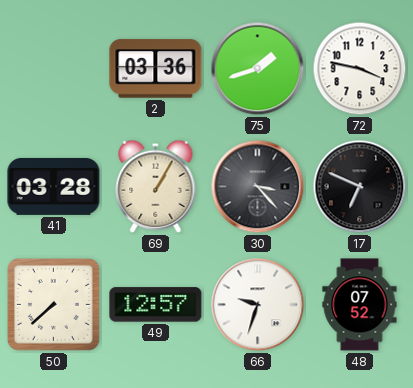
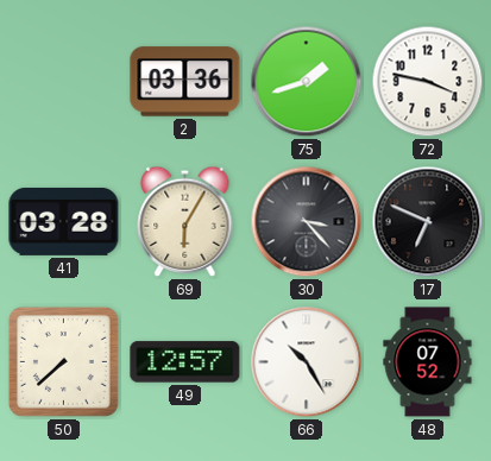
69: 1:05 -> 6:05 (185, 221)
66: 9:33 -> 10:25 (307, 362)
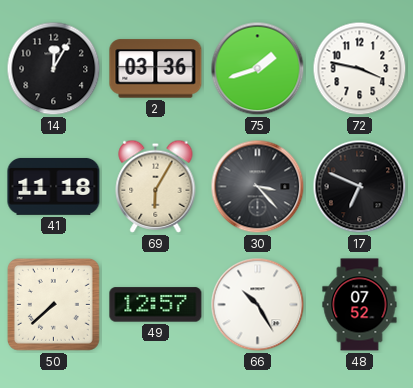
14: none -> 12:05 (54, 69)
41: 03:28 -> 11:18 (54, 186)
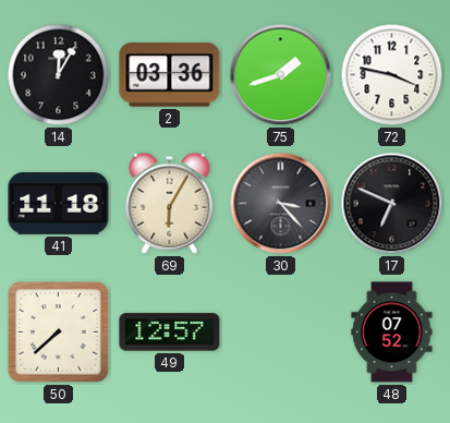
66: 10:25 -> none (258, 305)
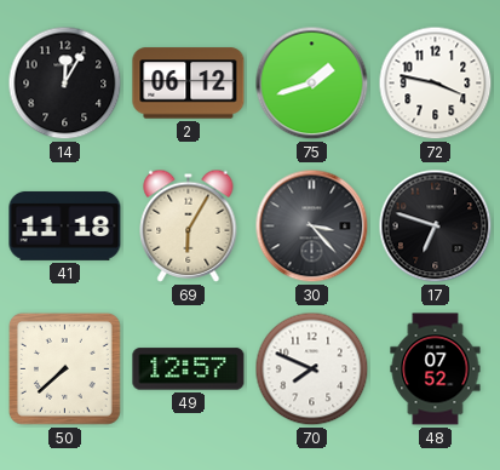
2: 03:36 -> 06:12 (189, 84)
17: 6:49 -> 6:48 (436, 227)
70: none -> 7:49 (312, 369)
